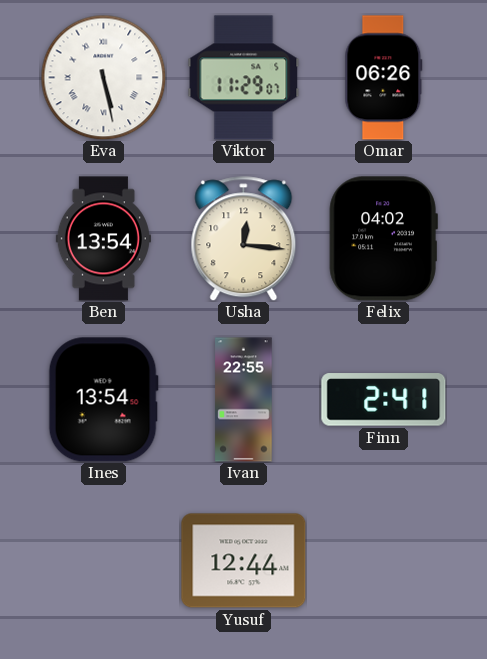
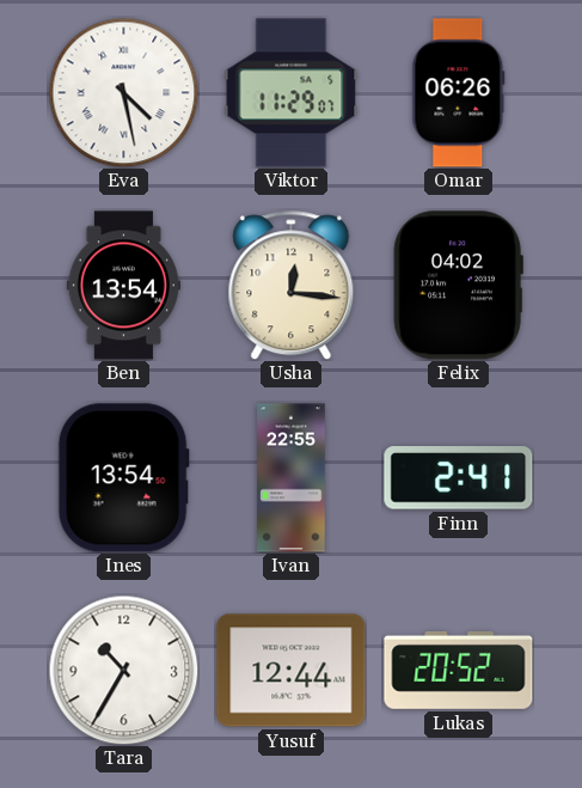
Eva: 5:28 -> 4:28 (123, 92)
Tara: none -> 10:35 (123, 670)
Lukas: none -> 20:52 (459, 670)
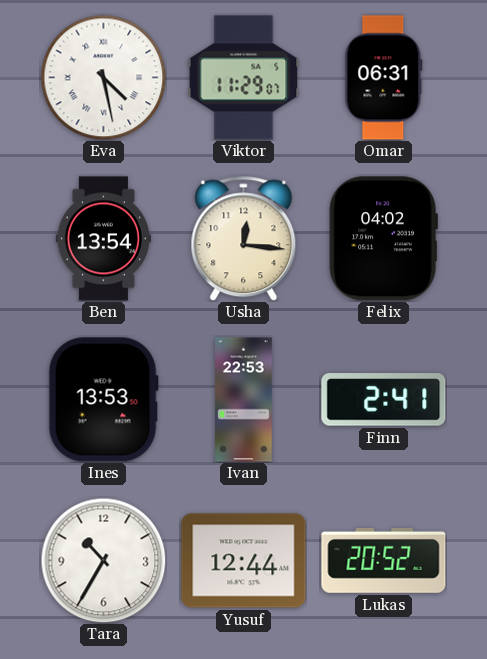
Omar: 06:26 -> 06:31 (384, 78)
Ines: 13:54 -> 13:53 (103, 400)
Ivan: 22:55 -> 22:53 (244, 400)
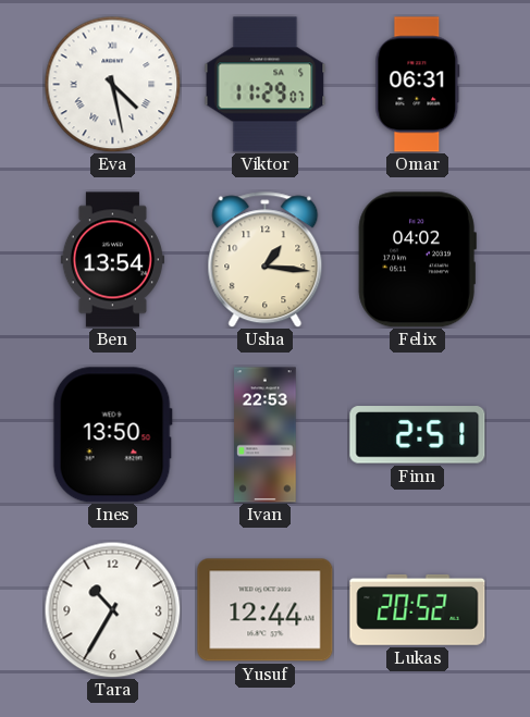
Usha: 12:16 -> 1:16 (266, 260)
Ines: 13:53 -> 13:50 (112, 435)
Finn: 2:41 -> 2:51 (418, 435)
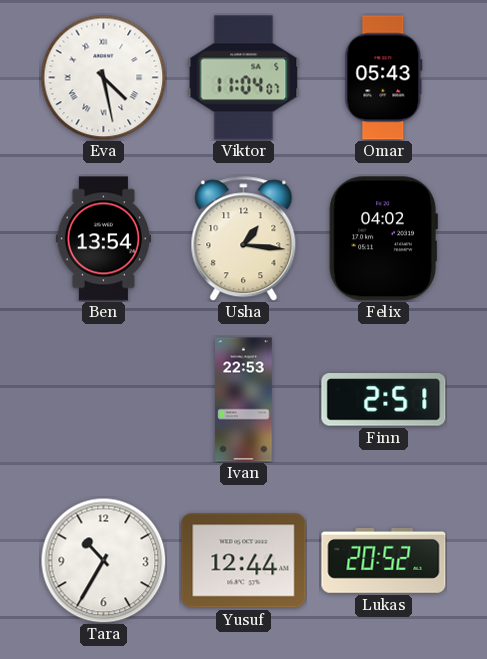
Viktor: 11:29 -> 11:04 (244, 78)
Omar: 06:31 -> 05:43 (384, 78)
Ines: 13:50 -> none (112, 435)
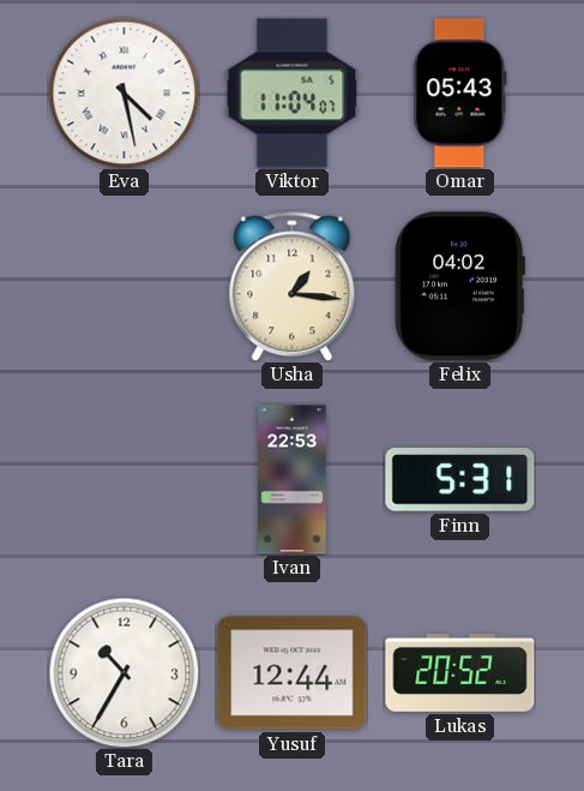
Ben: 13:54 -> none (103, 239)
Finn: 2:51 -> 5:31 (460, 480)
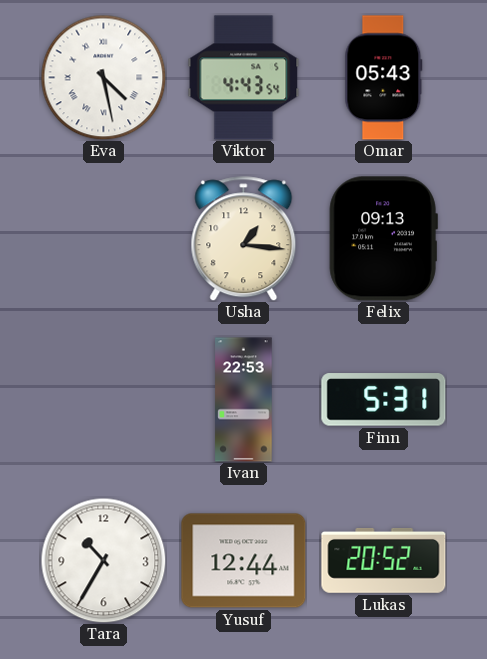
Viktor: 11:04 -> 4:43 (244, 78)
Felix: 04:02 -> 09:13 (383, 239)
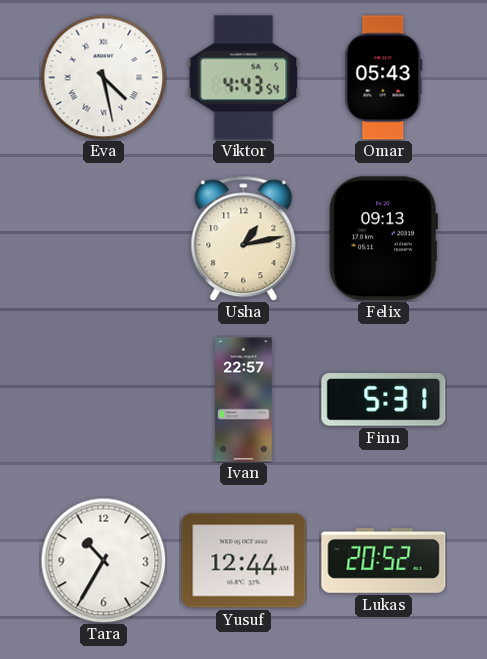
Usha: 1:16 -> 1:13 (244, 239)
Ivan: 22:53 -> 22:57 (244, 400)
